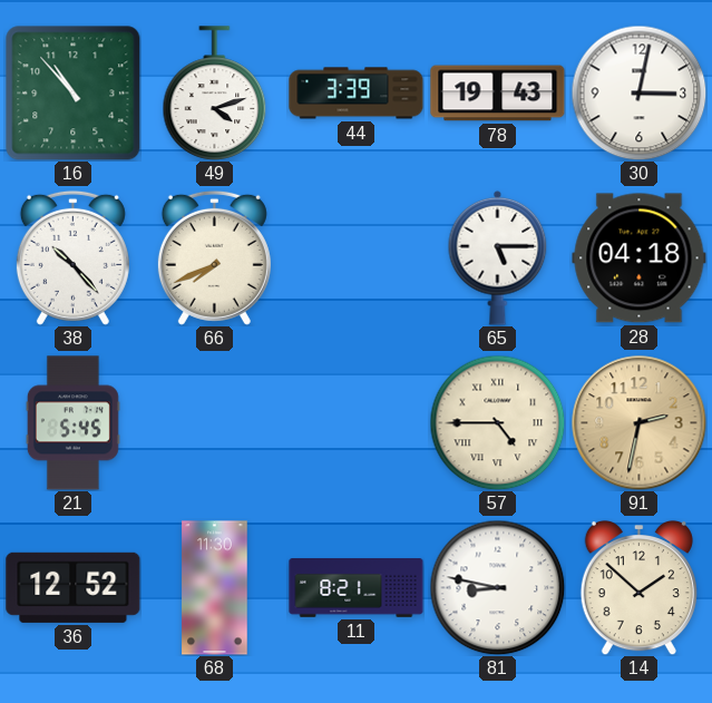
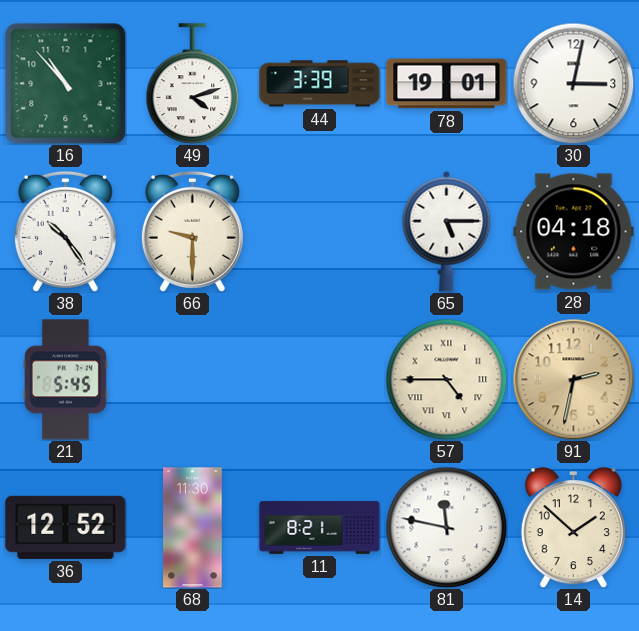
78: 19:43 -> 19:01 (447, 84)
38: 10:23 -> 10:24 (65, 231)
66: 7:41 -> 9:30 (192, 231)
81: 8:47 -> 11:47 (446, 527)
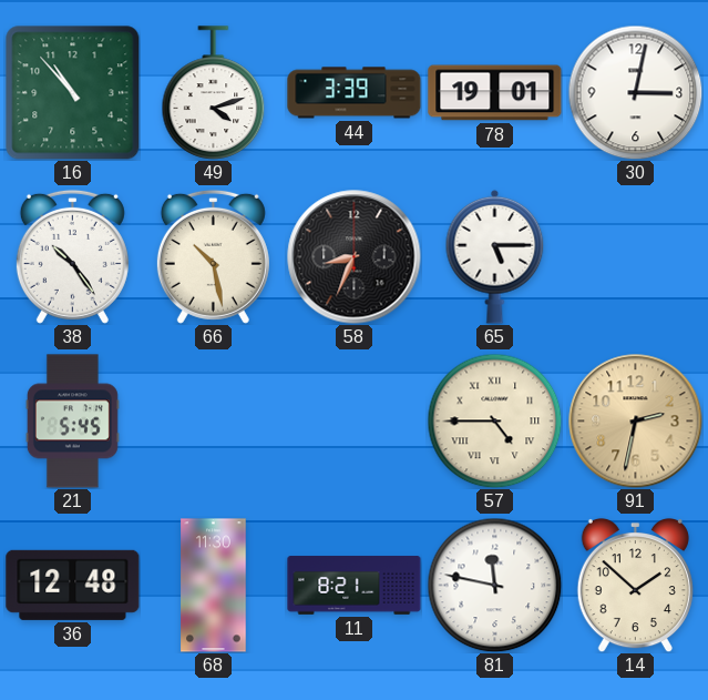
66: 9:30 -> 10:28 (213, 256)
58: none -> 8:34 (355, 257)
28: 04:18 -> none (574, 232)
36: 12:52 -> 12:48 (73, 585)
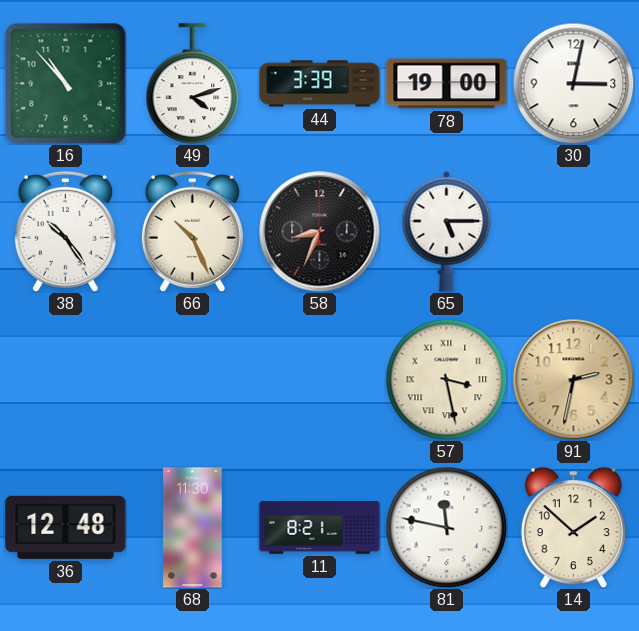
78: 19:01 -> 19:00 (447, 84)
66: 10:28 -> 10:26 (192, 231)
21: 5:45 -> none (72, 422)
57: 4:45 -> 3:28 (446, 379)
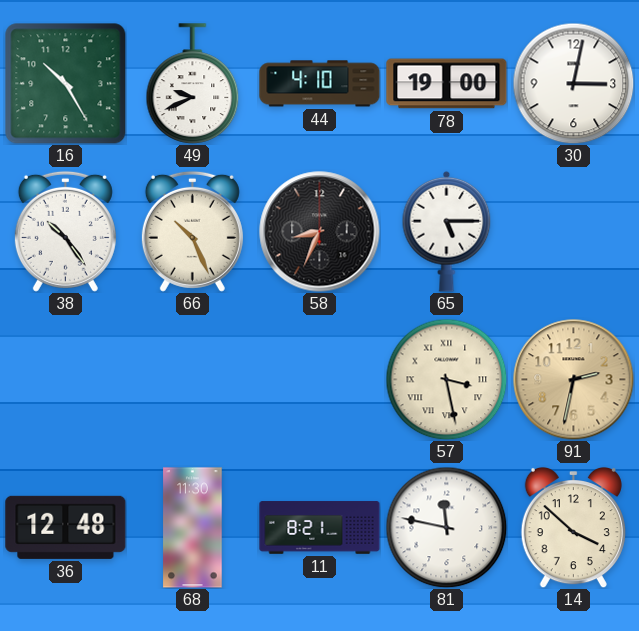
16: 10:53 -> 10:25 (66, 84)
49: 4:12 -> 9:41 (193, 84)
44: 3:39 -> 4:10 (320, 84)
14: 1:52 -> 3:52 (573, 527)
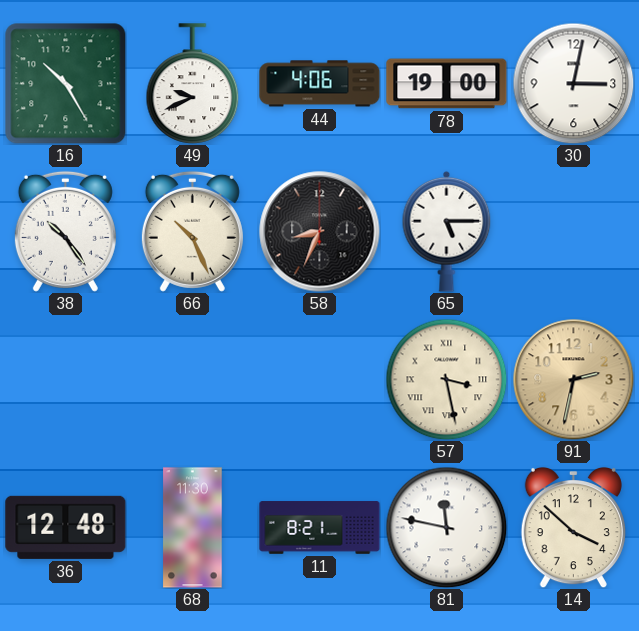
44: 4:10 -> 4:06 (320, 84)
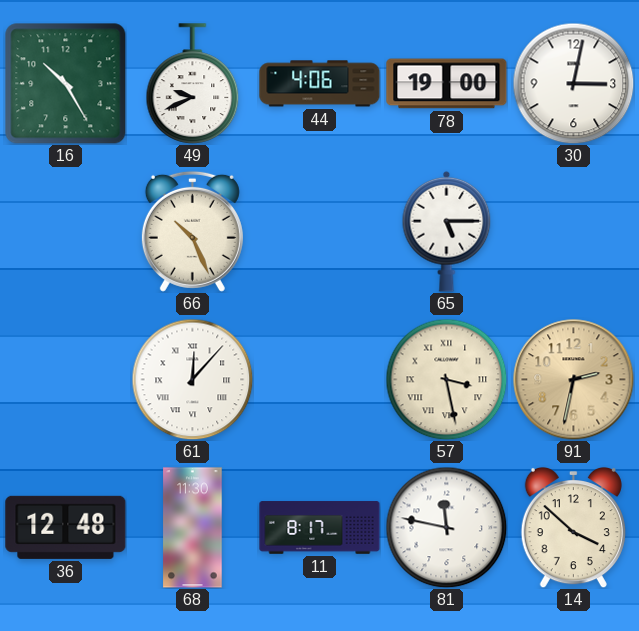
38: 10:24 -> none (65, 231)
58: 8:34 -> none (320, 232)
61: none -> 12:07 (192, 379)
11: 8:21 -> 8:17 (320, 528)
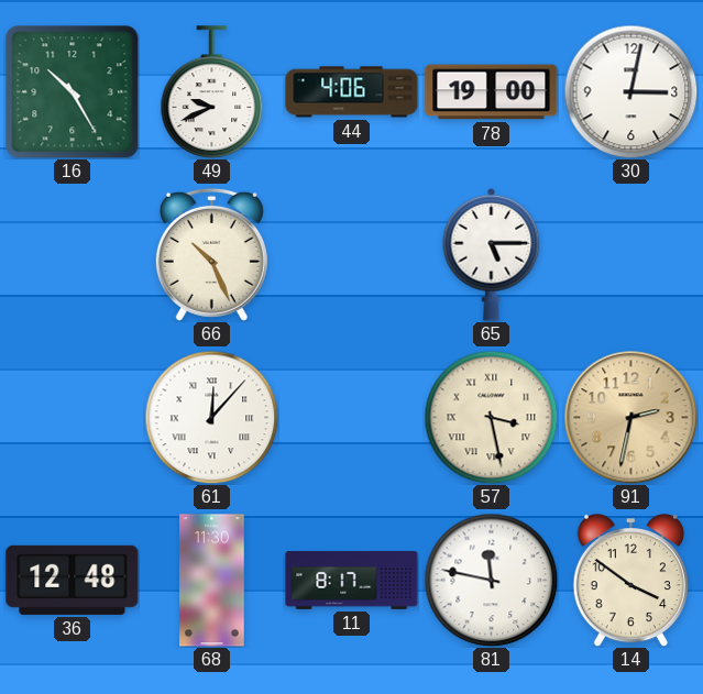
14: 3:52 -> 3:51 (630, 580)
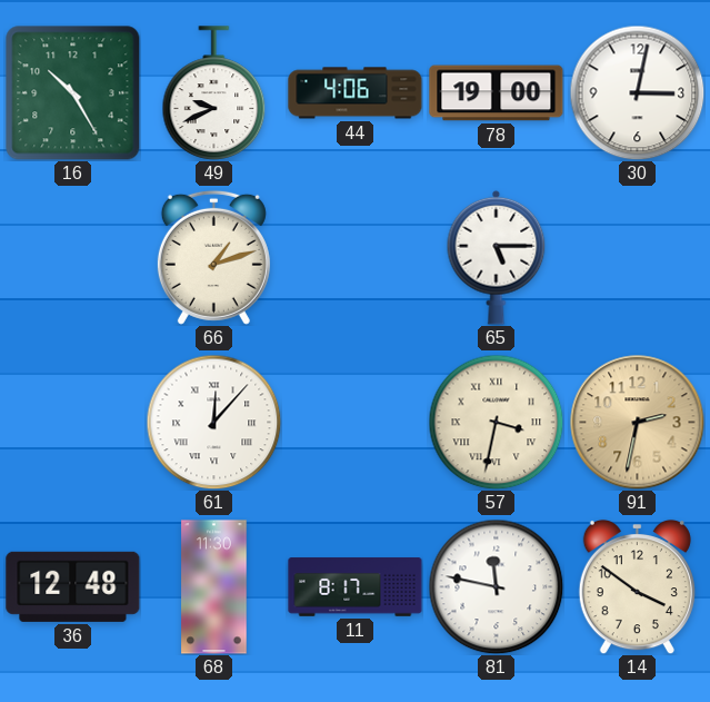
66: 10:26 -> 1:12 (213, 257)
57: 3:28 -> 3:32 (496, 422)
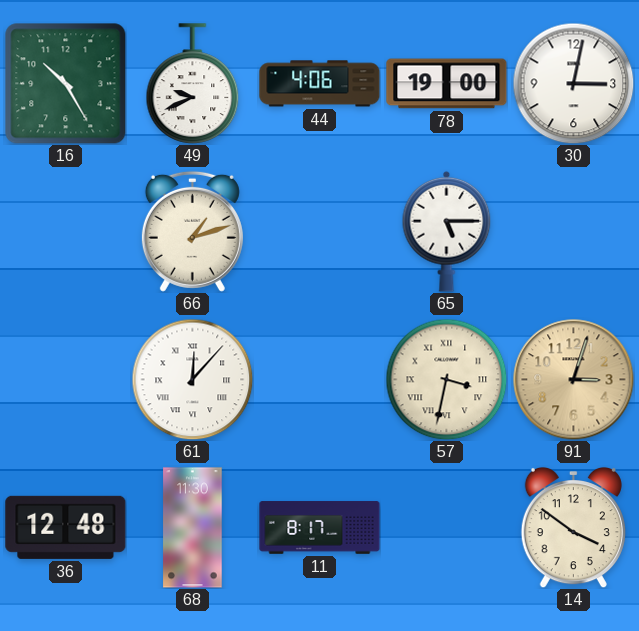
91: 2:32 -> 3:03 (574, 380)
81: 11:47 -> none (496, 586)
